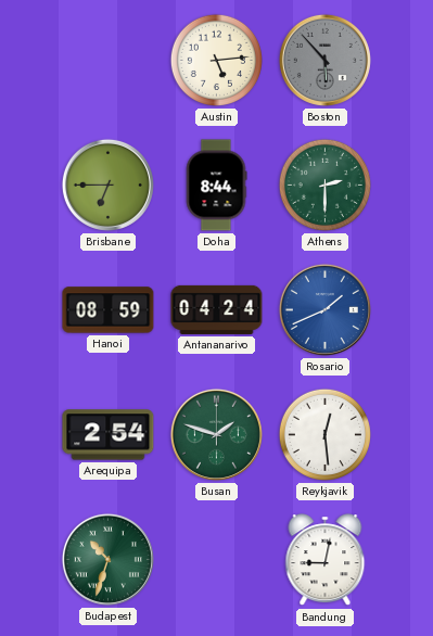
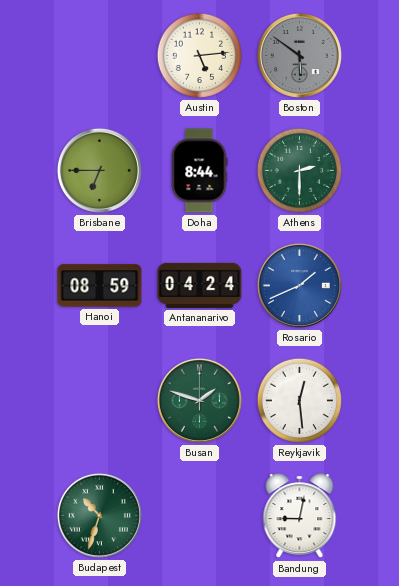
Boston: 5:53 -> 5:51 (299, 55)
Arequipa: 2:54 -> none (109, 435)
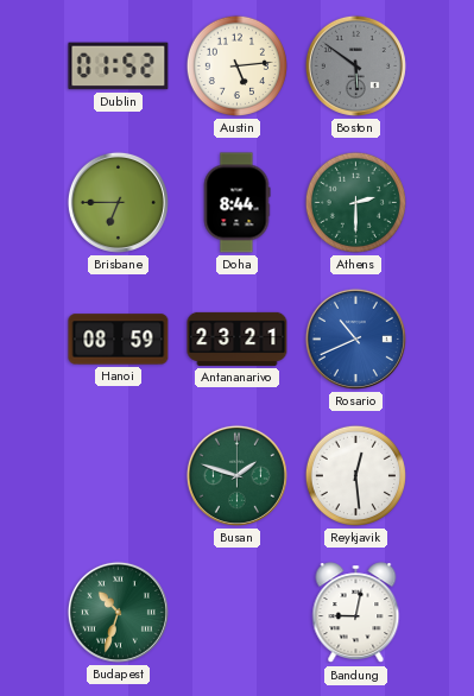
Dublin: none -> 01:52 (119, 67)
Antananarivo: 04:24 -> 23:21 (238, 338)
Rosario: 1:41 -> 10:41 (355, 338)
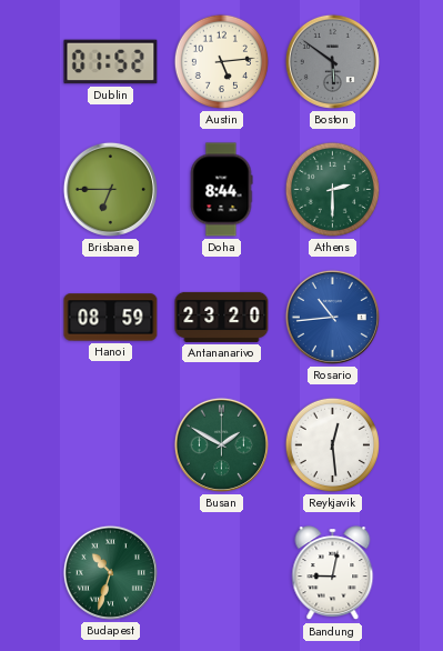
Antananarivo: 23:21 -> 23:20 (222, 317)
Rosario: 10:41 -> 10:44 (332, 317)
Busan: 1:48 -> 1:50 (221, 444)
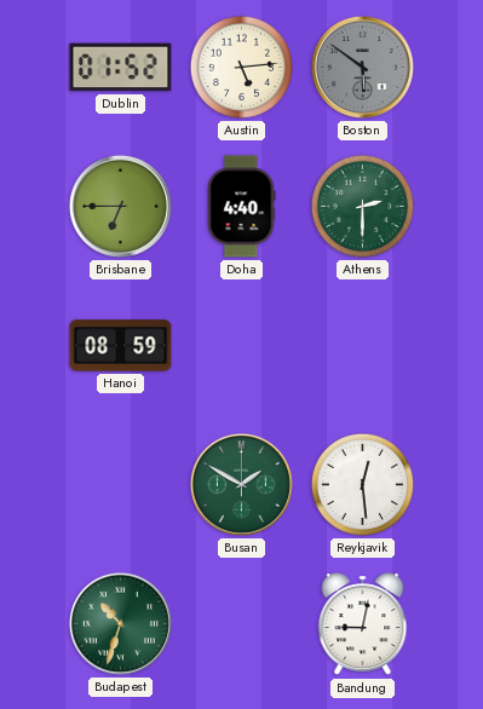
Doha: 8:44 -> 4:40 (241, 207)
Antananarivo: 23:20 -> none (222, 317)
Rosario: 10:44 -> none (332, 317)
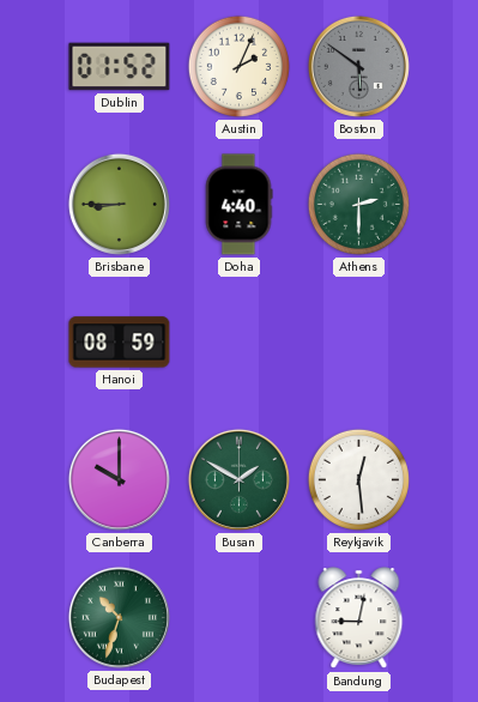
Austin: 5:14 -> 2:04 (238, 66)
Brisbane: 6:45 -> 8:45 (119, 204)
Canberra: none -> 10:00 (119, 479)
